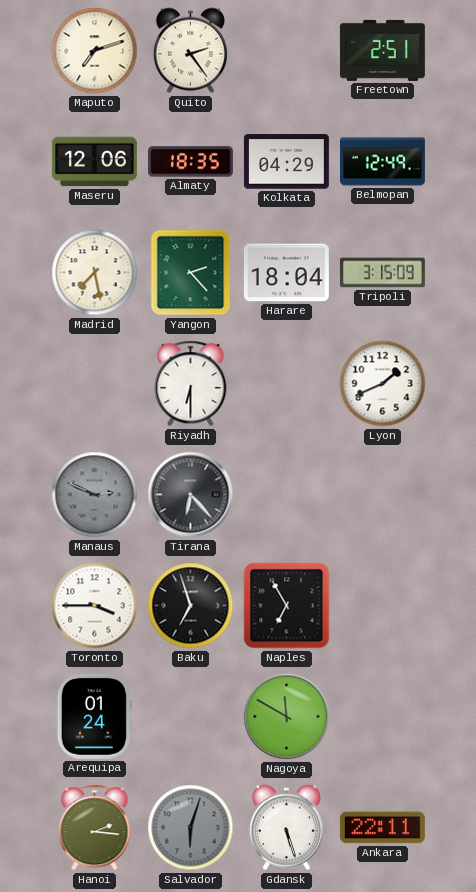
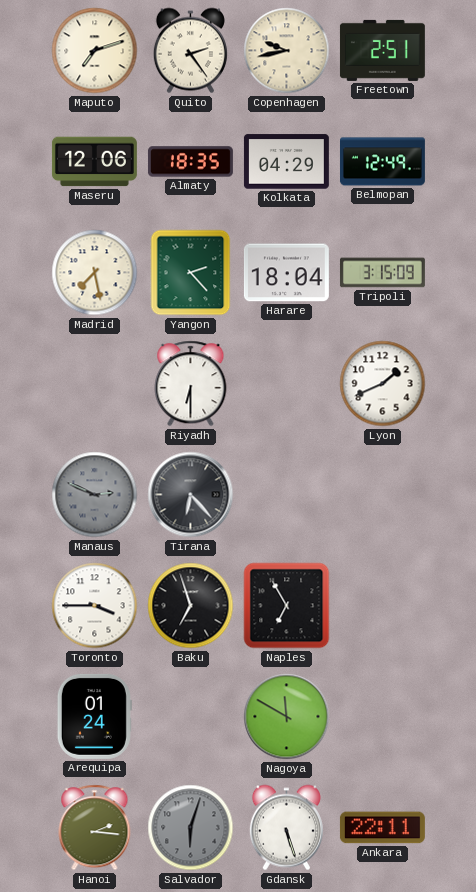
Copenhagen: none -> 9:43 (287, 51)
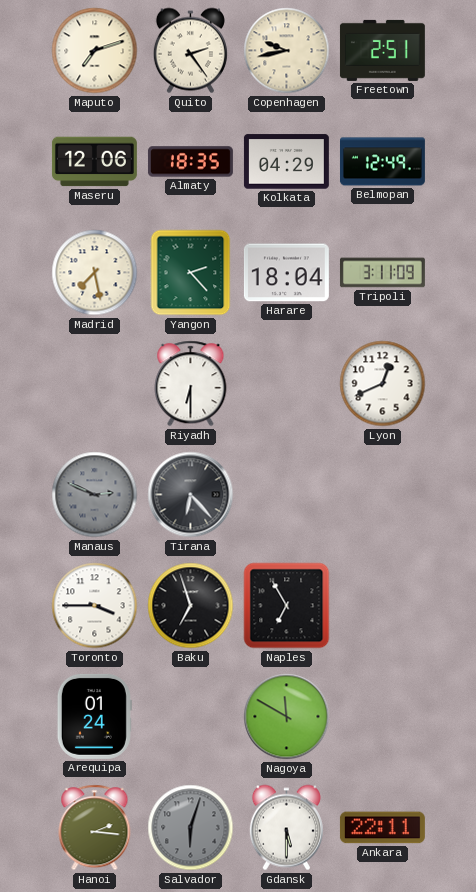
Tripoli: 3:15 -> 3:11 (382, 273)
Lyon: 1:41 -> 12:41 (383, 384)
Gdansk: 5:27 -> 5:30 (286, 828)
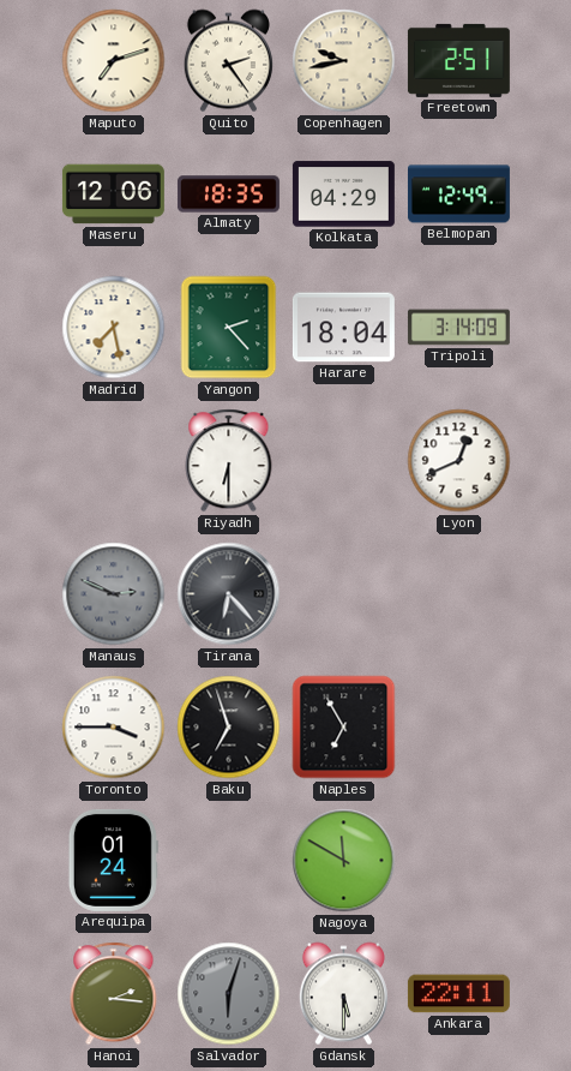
Tripoli: 3:11 -> 3:14 (458, 328)
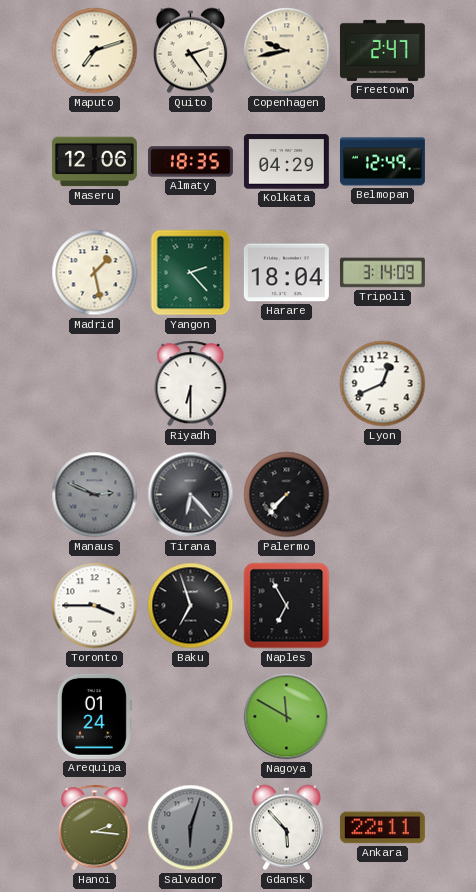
Freetown: 2:51 -> 2:47 (382, 50)
Madrid: 7:28 -> 1:28 (95, 273)
Palermo: none -> 7:37 (287, 495)
Gdansk: 5:30 -> 5:53 (286, 828)
